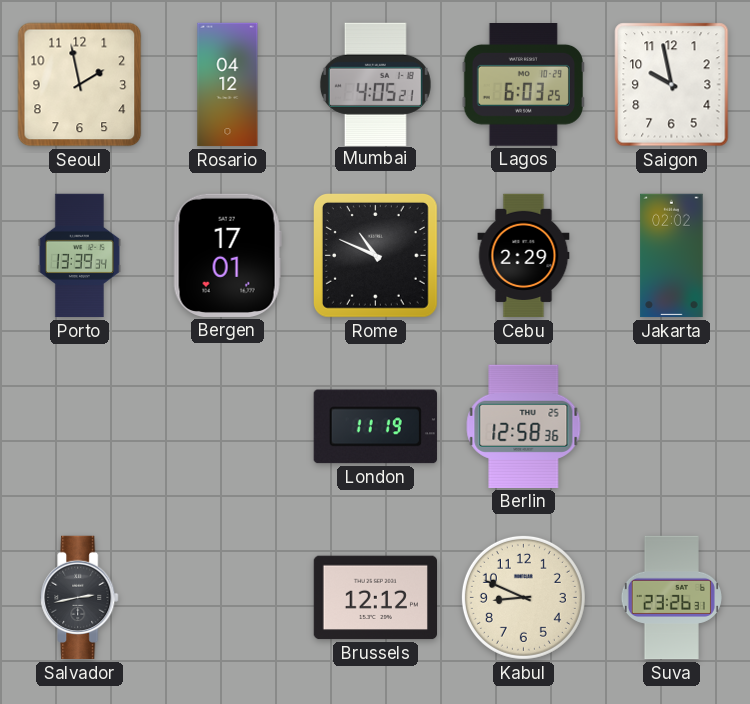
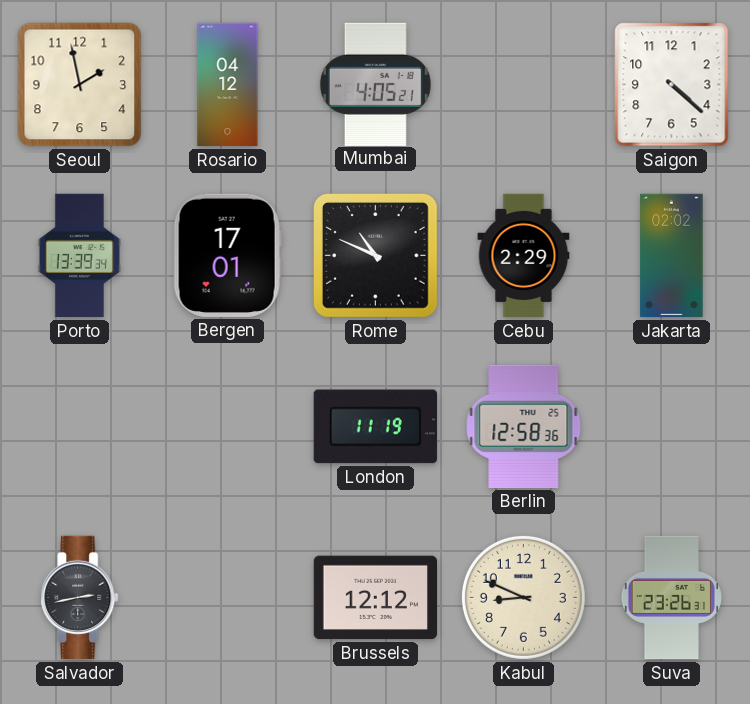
Lagos: 6:03 -> none (523, 85)
Saigon: 9:58 -> 4:22 (672, 85)
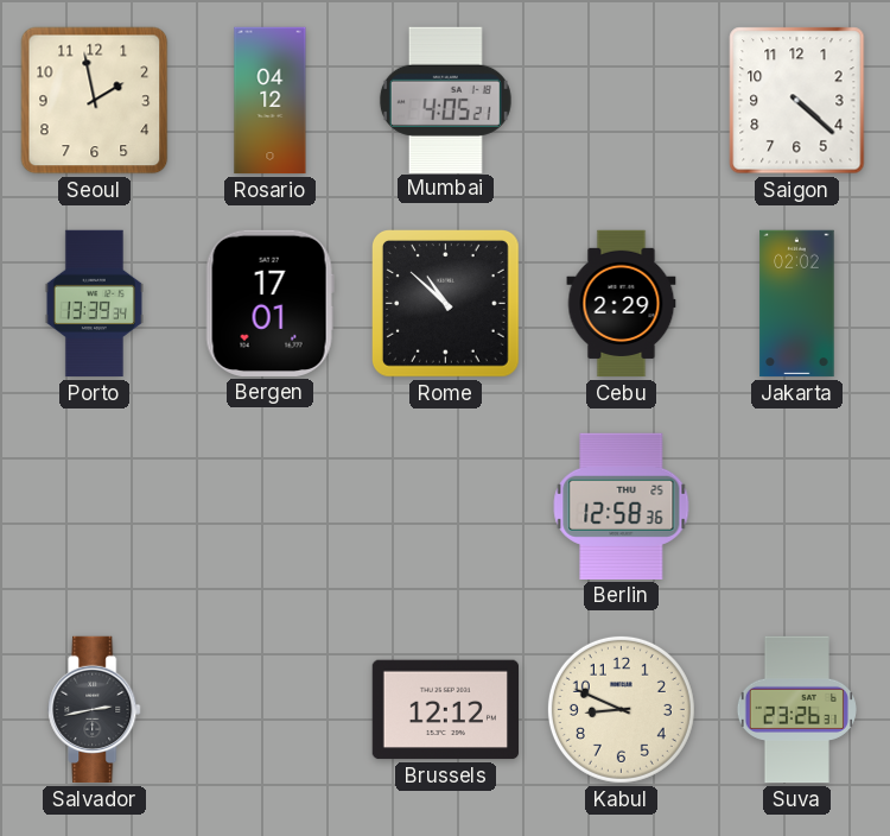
Rome: 10:49 -> 10:52 (445, 303)
London: 11:19 -> none (375, 427)
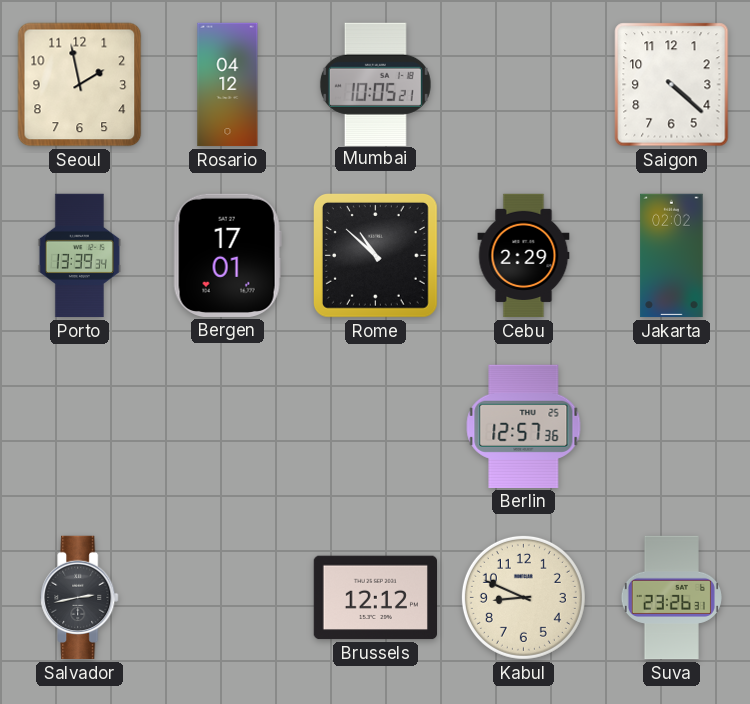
Mumbai: 4:05 -> 10:05 (375, 84)
Berlin: 12:58 -> 12:57 (524, 426)
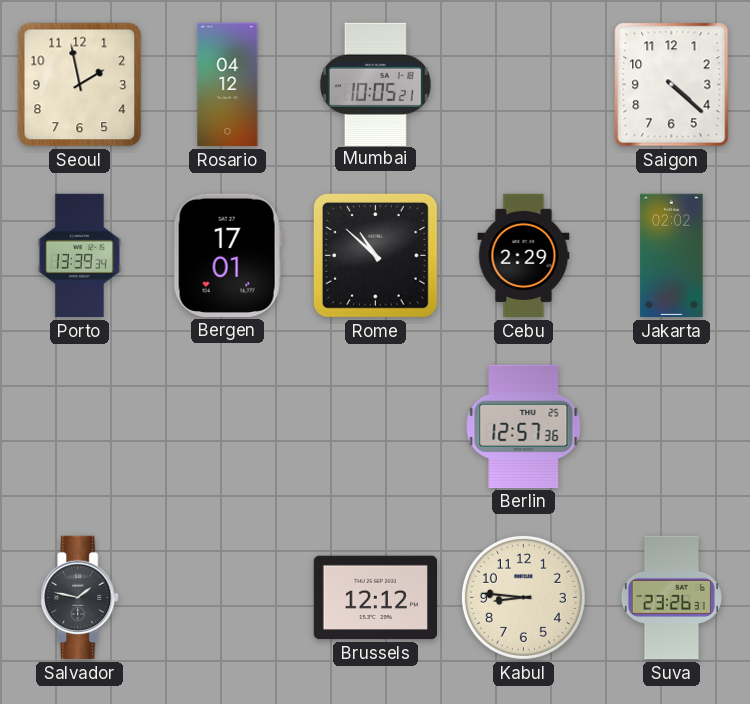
Salvador: 2:43 -> 1:47 (80, 598)
Kabul: 8:49 -> 8:46 (523, 597)
